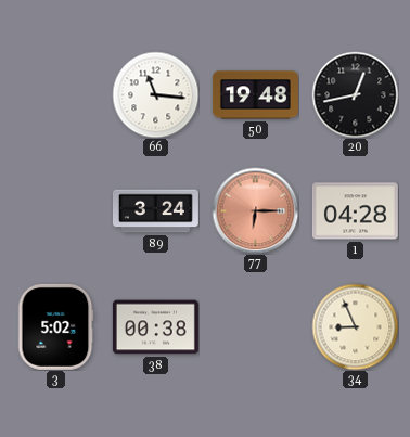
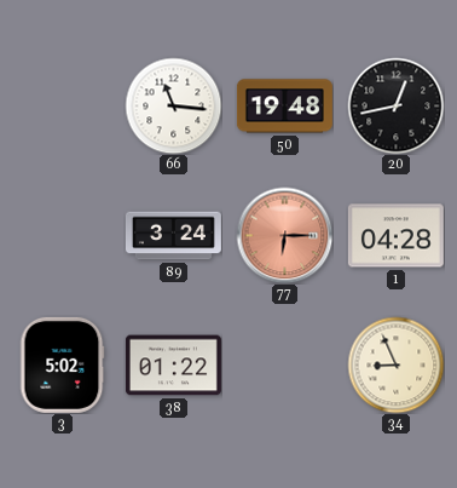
38: 00:38 -> 01:22 (173, 366)
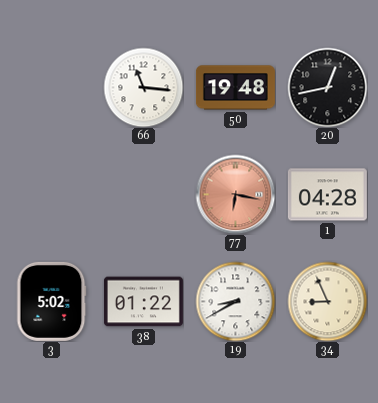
89: 3:24 -> none (173, 236)
77: 6:15 -> 6:17 (235, 194)
19: none -> 8:40 (235, 301)
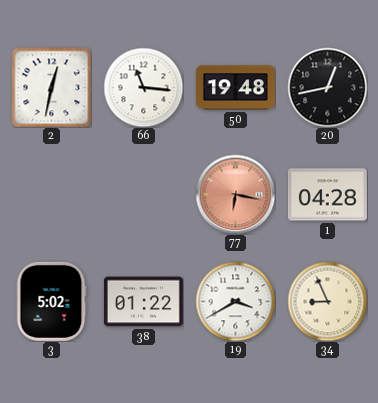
2: none -> 12:32 (51, 87)
19: 8:40 -> 3:40 (235, 301)
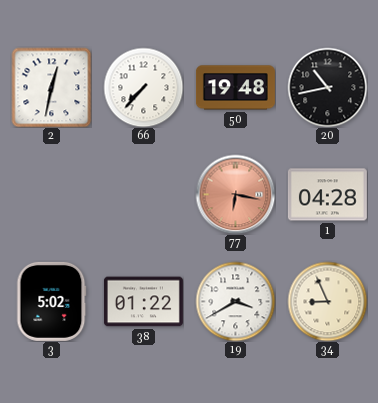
66: 11:16 -> 7:37 (143, 87)
20: 12:43 -> 10:43 (327, 87)
